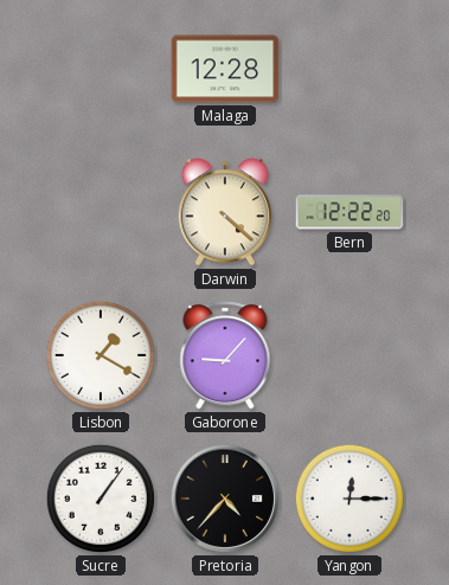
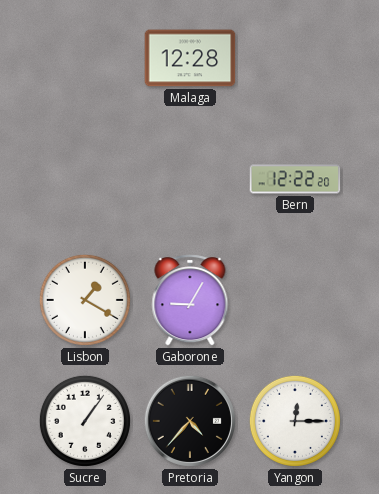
Darwin: 4:22 -> none (225, 212)
Gaborone: 9:07 -> 9:05 (190, 300)
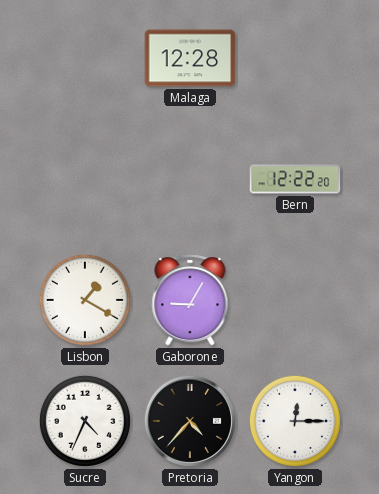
Sucre: 1:06 -> 4:34 (85, 421)
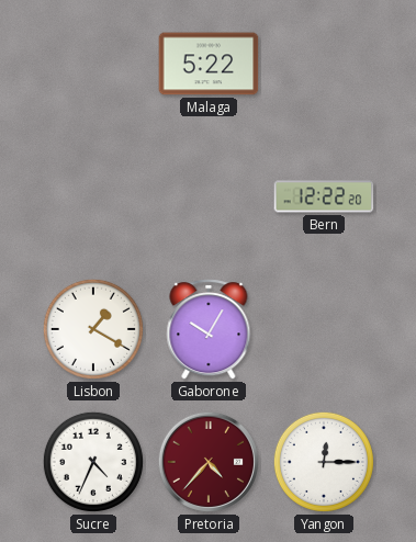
Malaga: 12:28 -> 5:22 (209, 64)
Gaborone: 9:05 -> 10:05 (209, 329)
Pretoria dial: black -> burgundy (209, 462)
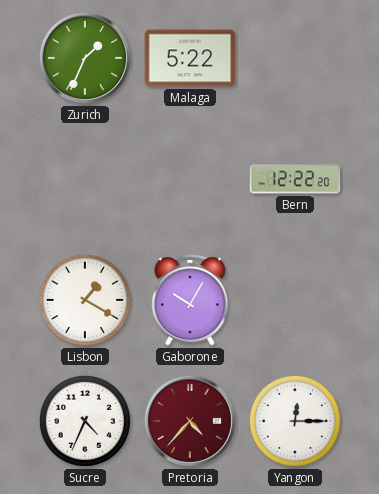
Zurich: none -> 1:34 (85, 58)
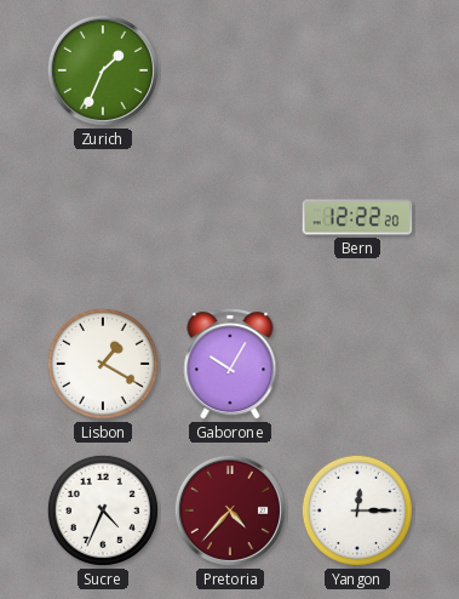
Malaga: 5:22 -> none (190, 58)
